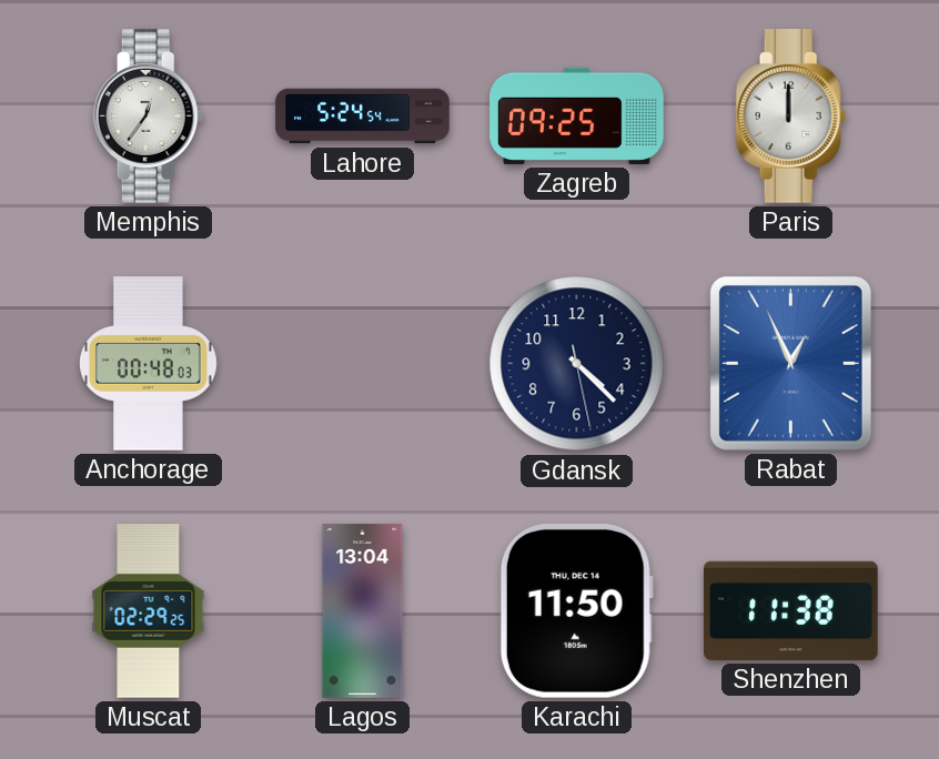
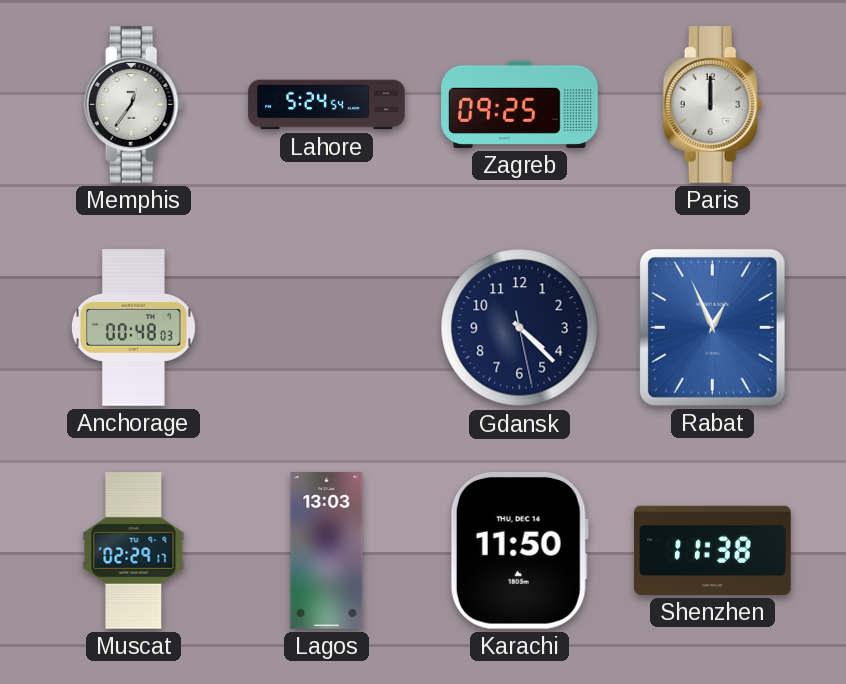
Muscat: 02:29:25 -> 02:29:17 (134, 551)
Lagos: 13:04 -> 13:03 (327, 551)
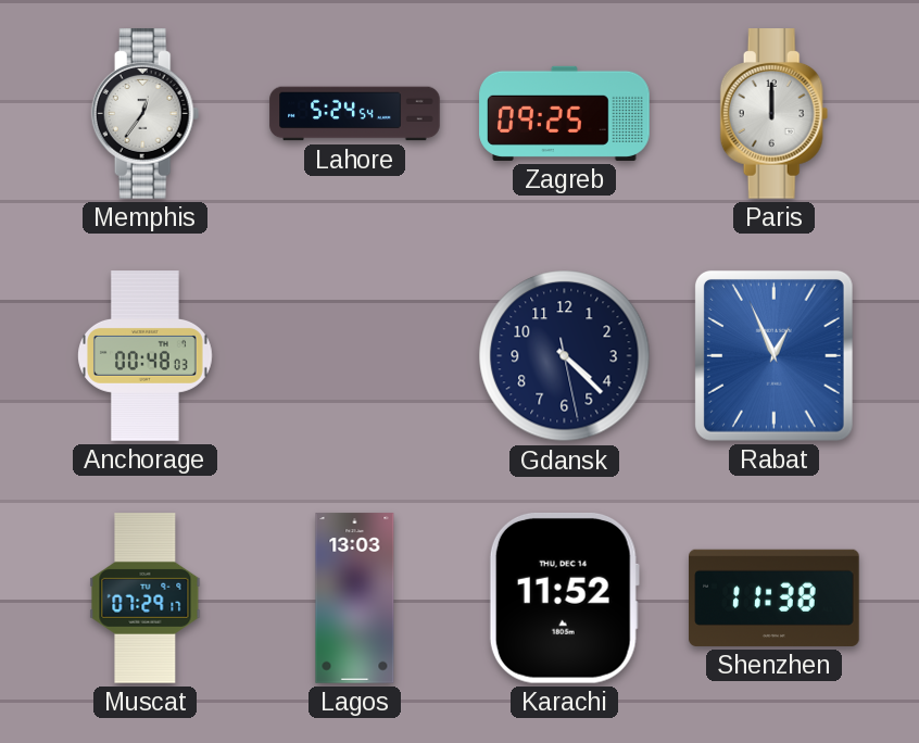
Muscat: 02:29 -> 07:29 (146, 599)
Karachi: 11:50 -> 11:52 (564, 597)
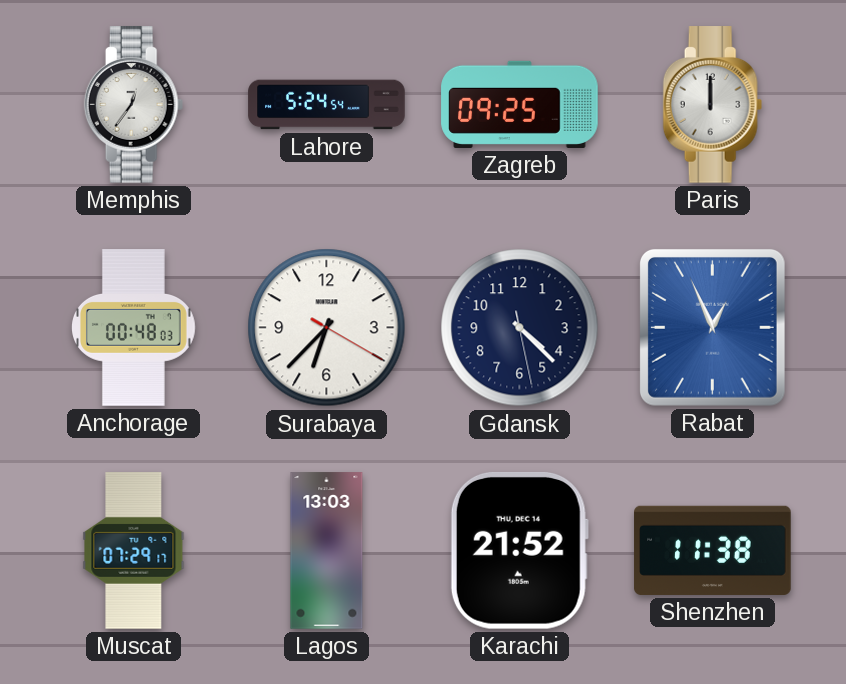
Surabaya: none -> 6:37 (327, 328)
Karachi: 11:52 -> 21:52 (519, 550)
